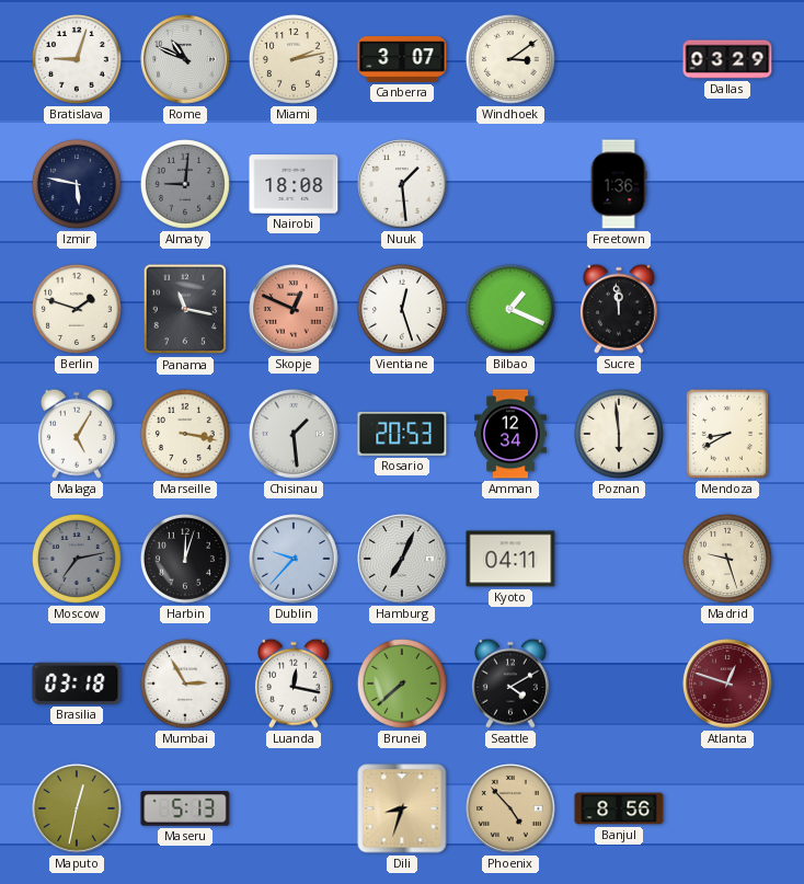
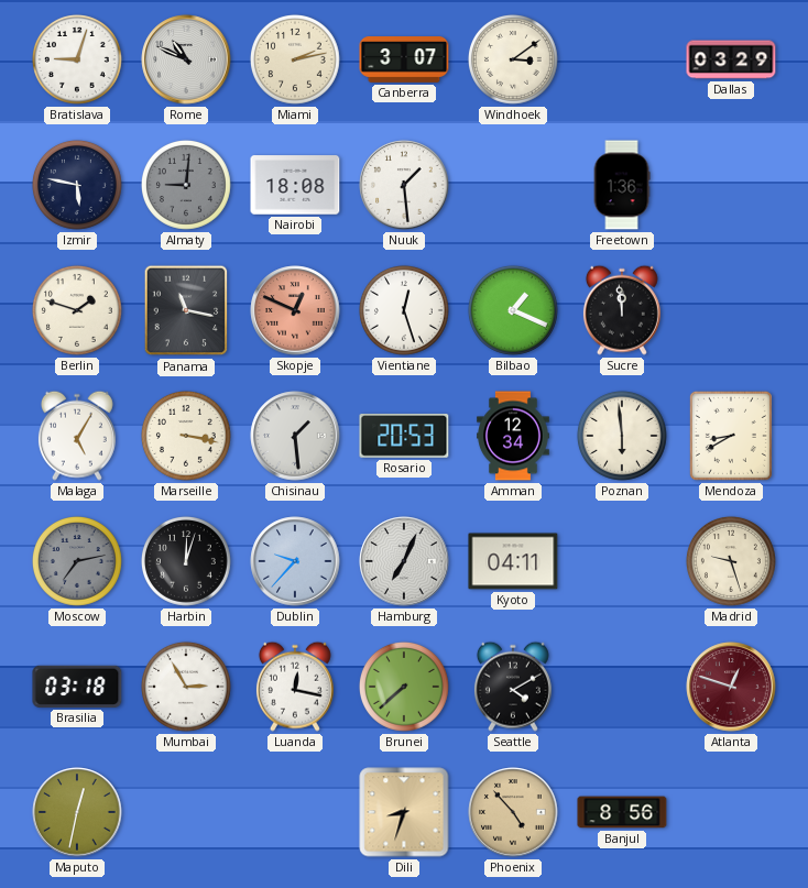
Maseru: 5:13 -> none (185, 808)
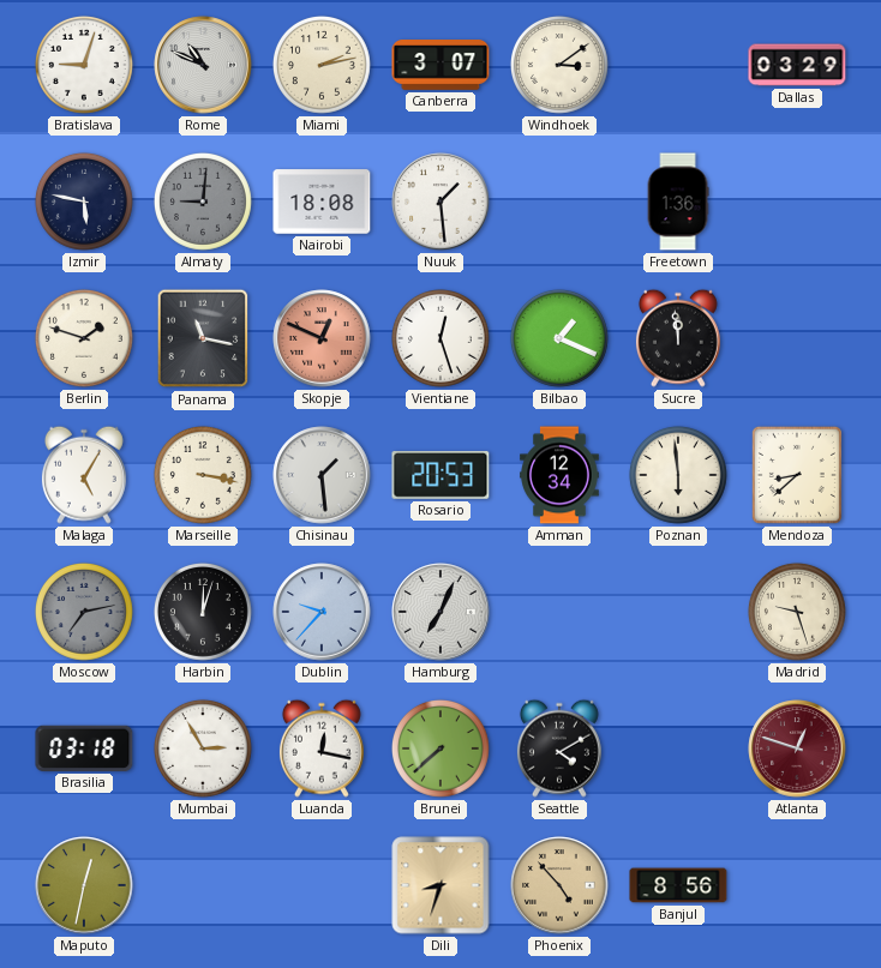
Mendoza: 8:40 -> 8:38 (797, 475)
Kyoto: 04:11 -> none (513, 561)
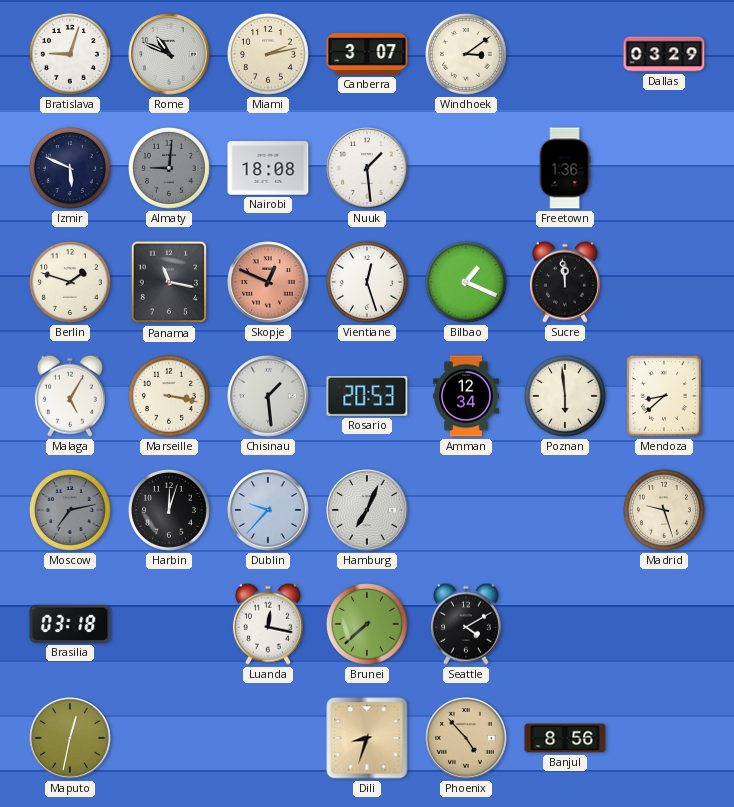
Izmir: 5:47 -> 5:49 (70, 168)
Mumbai: 2:55 -> none (203, 748)
Atlanta: 12:48 -> none (797, 748)
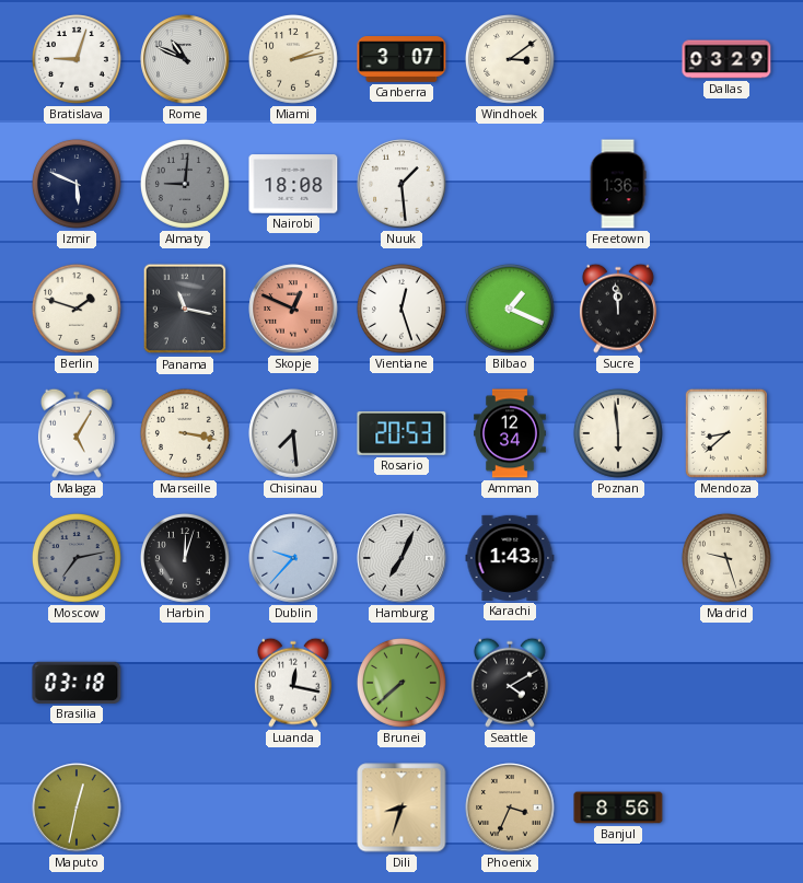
Chisinau: 1:29 -> 7:29 (293, 433)
Karachi: none -> 1:43 (510, 558)
Phoenix: 4:53 -> 3:34 (510, 808)
